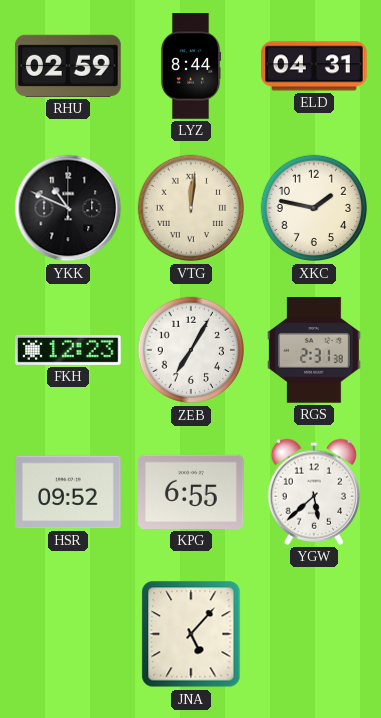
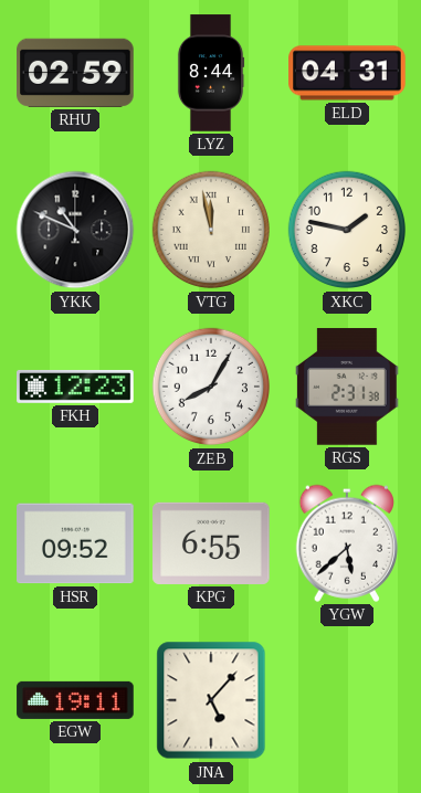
VTG: 12:01 -> 11:58 (211, 230)
ZEB: 7:05 -> 8:05 (211, 387)
EGW: none -> 19:11 (75, 700)
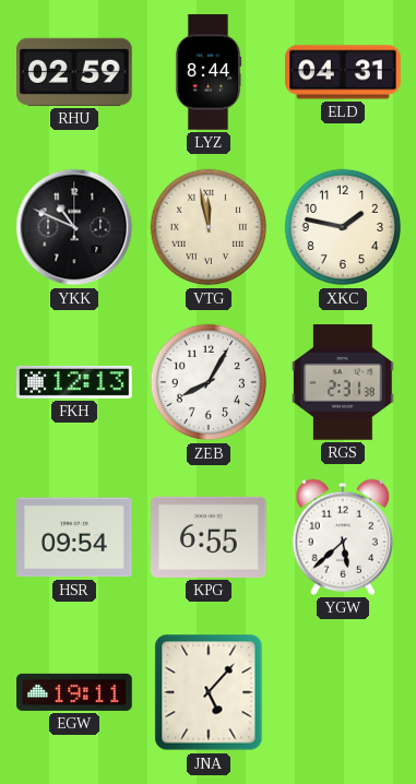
FKH: 12:23 -> 12:13 (74, 382)
HSR: 09:52 -> 09:54 (74, 537)
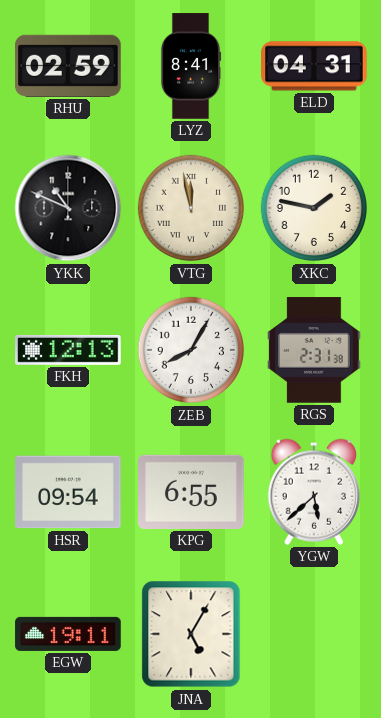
LYZ: 8:44 -> 8:41 (191, 66)
JNA: 5:07 -> 5:05 (191, 634)
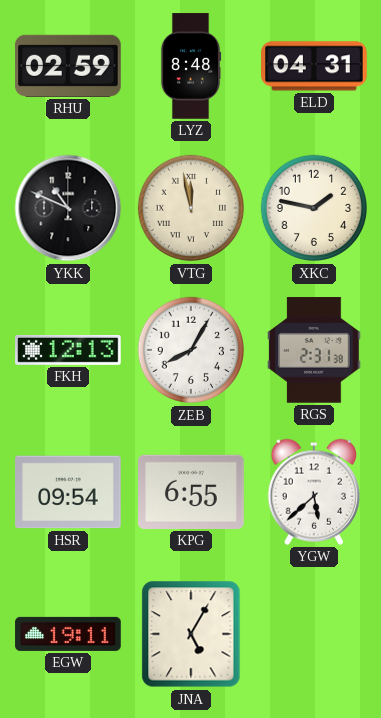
LYZ: 8:41 -> 8:48 (191, 66)
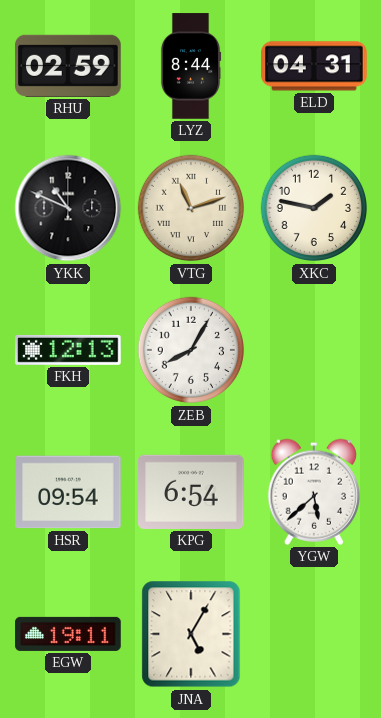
LYZ: 8:48 -> 8:44 (191, 66)
VTG: 11:58 -> 11:12 (191, 208)
RGS: 2:31 -> none (314, 350)
KPG: 6:55 -> 6:54 (191, 492)
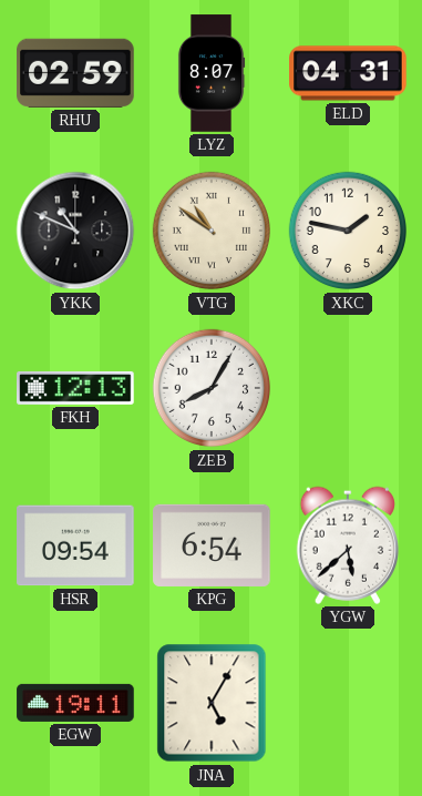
LYZ: 8:44 -> 8:07 (212, 73)
VTG: 11:12 -> 10:51 (212, 231)
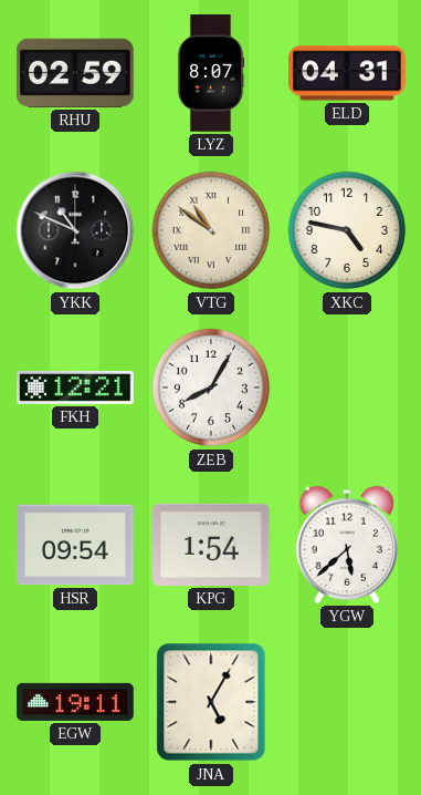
XKC: 1:47 -> 4:47 (347, 230)
FKH: 12:13 -> 12:21 (75, 388)
KPG: 6:54 -> 1:54 (211, 545)
